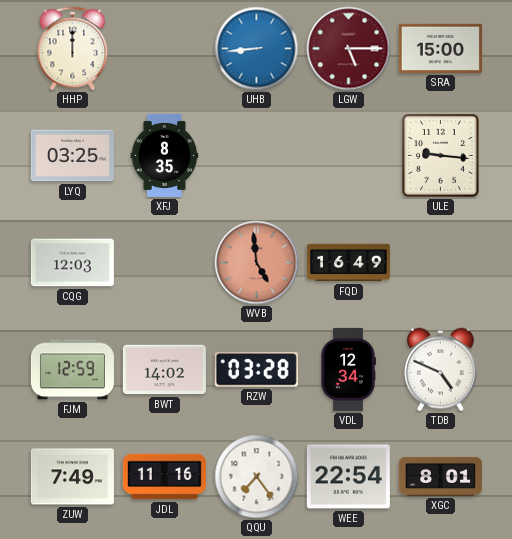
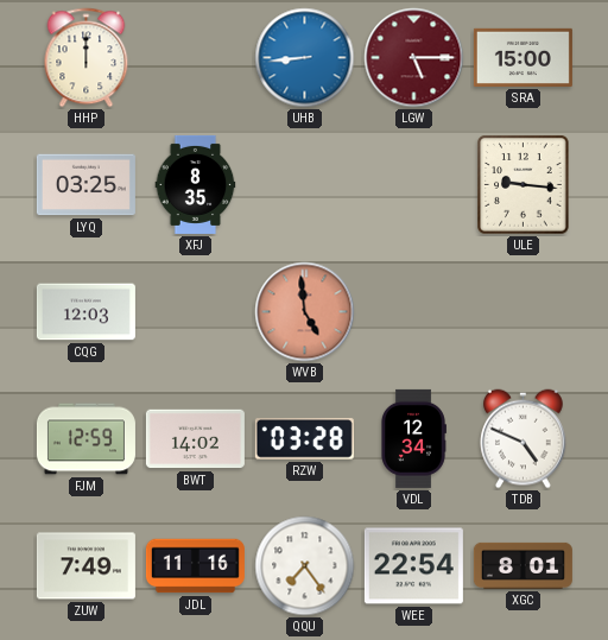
FQD: 16:49 -> none (348, 263)
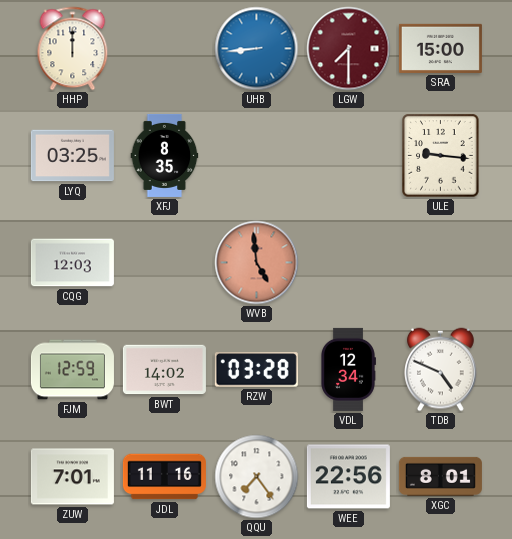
LGW: 5:15 -> 7:30 (349, 49)
ZUW: 7:49 -> 7:01 (72, 477)
WEE: 22:54 -> 22:56 (348, 477)
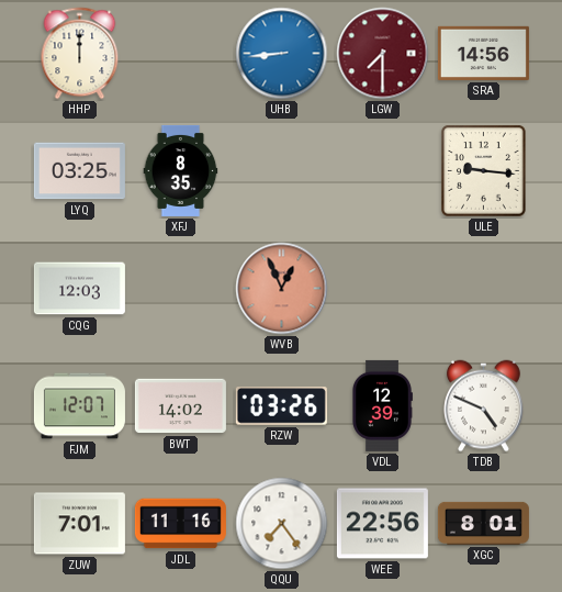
SRA: 15:00 -> 14:56 (483, 53)
WVB: 4:59 -> 12:56 (282, 289)
FJM: 12:59 -> 12:07 (79, 406)
RZW: 03:28 -> 03:26 (281, 406)
VDL: 12:34 -> 12:39 (383, 405)
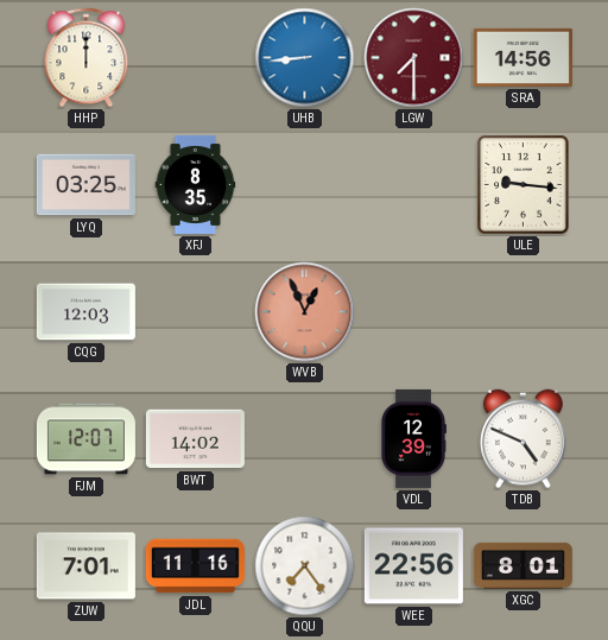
RZW: 03:26 -> none (281, 406)
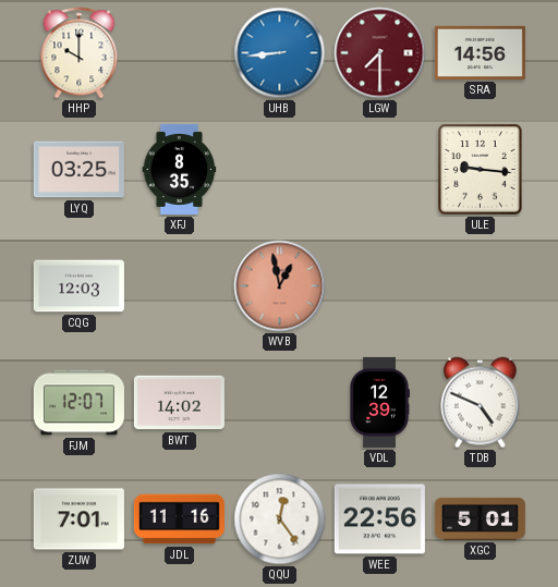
HHP: 12:00 -> 10:00 (80, 53)
WVB: 12:56 -> 12:58 (280, 286)
QQU: 7:24 -> 12:24 (280, 519)
XGC: 8:01 -> 5:01 (480, 518)
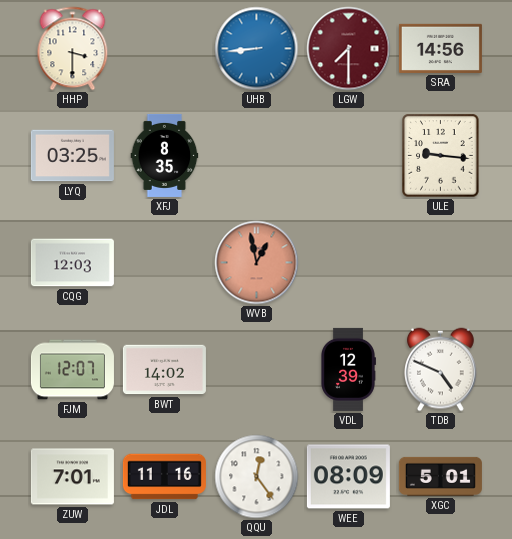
HHP: 10:00 -> 3:30 (73, 49)
WEE: 22:56 -> 08:09 (348, 477)
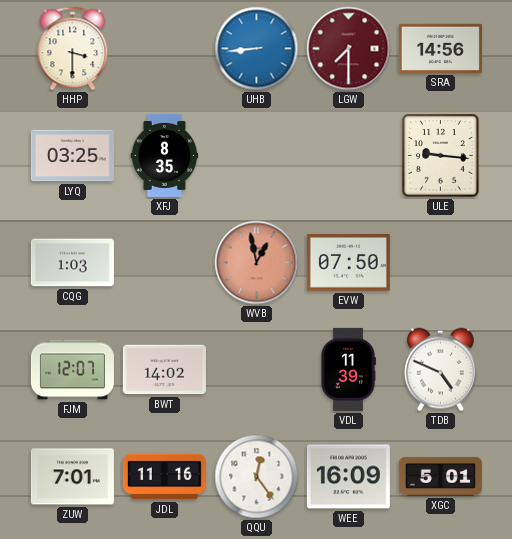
CQG: 12:03 -> 1:03 (72, 263)
EVW: none -> 07:50 (348, 263)
VDL: 12:39 -> 11:39 (349, 369)
WEE: 08:09 -> 16:09 (348, 477)
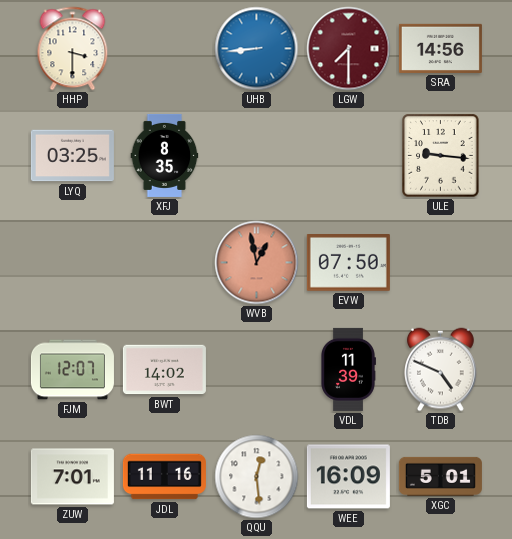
CQG: 1:03 -> none (72, 263)
QQU: 12:24 -> 12:29 (257, 477)
